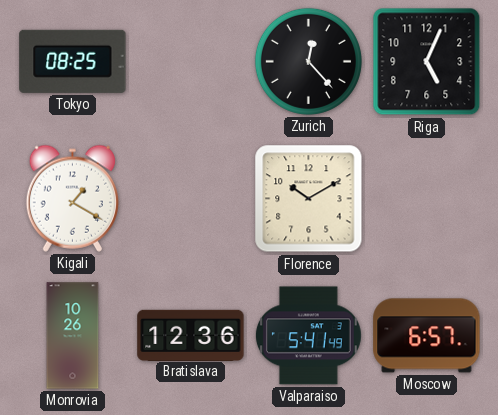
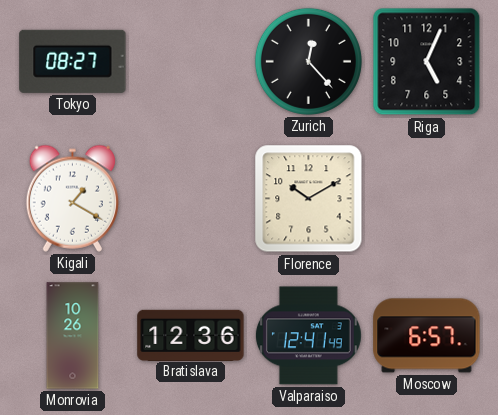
Tokyo: 08:25 -> 08:27 (73, 61)
Valparaiso: 5:41 -> 12:41 (308, 336)
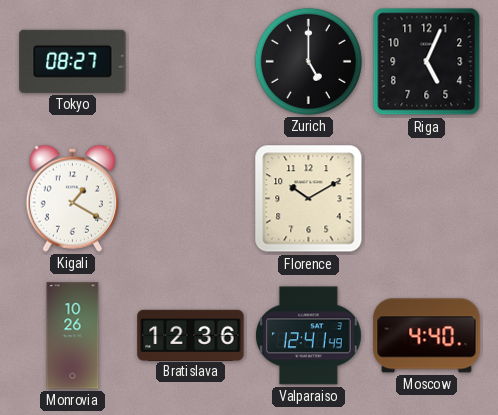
Zurich: 12:23 -> 5:00 (308, 61)
Moscow: 6:57 -> 4:40 (427, 336)
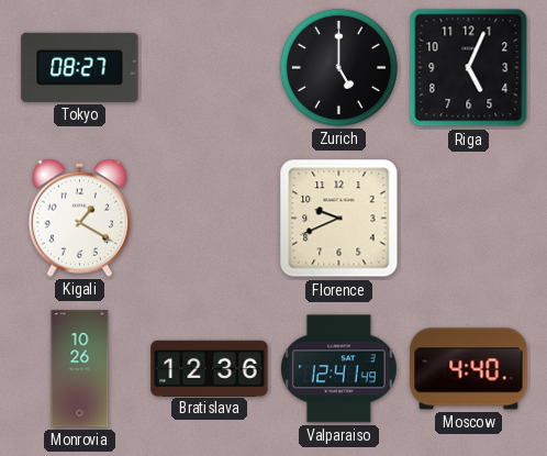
Florence: 10:10 -> 9:41 (339, 219)
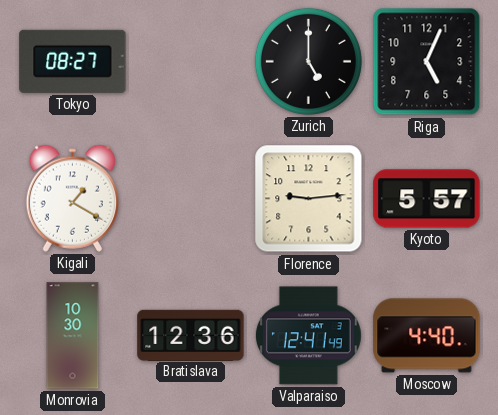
Florence: 9:41 -> 9:14 (309, 199)
Kyoto: none -> 5:57 (427, 199)
Monrovia: 10:26 -> 10:30 (73, 336)
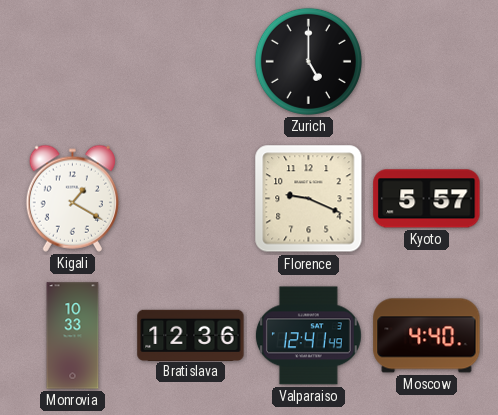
Tokyo: 08:27 -> none (73, 61)
Riga: 5:04 -> none (427, 62)
Florence: 9:14 -> 9:19 (309, 199)
Monrovia: 10:30 -> 10:33 (73, 336)
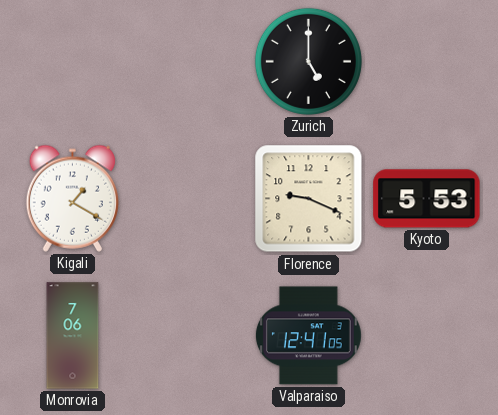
Kyoto: 5:57 -> 5:53 (427, 199)
Monrovia: 10:33 -> 7:06 (73, 336)
Bratislava: 12:36 -> none (191, 335)
Valparaiso: 12:41:49 -> 12:41:05 (308, 336)
Moscow: 4:40 -> none (427, 336)
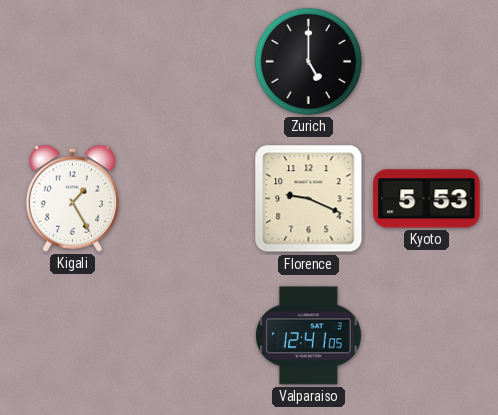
Kigali: 1:20 -> 1:25 (72, 198)
Monrovia: 7:06 -> none (73, 336)
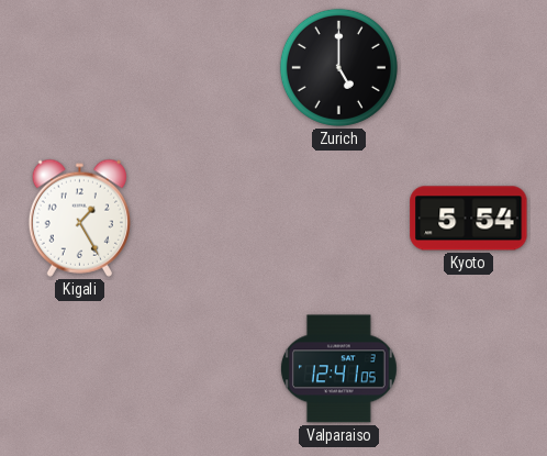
Florence: 9:19 -> none (309, 199)
Kyoto: 5:53 -> 5:54 (469, 219)
